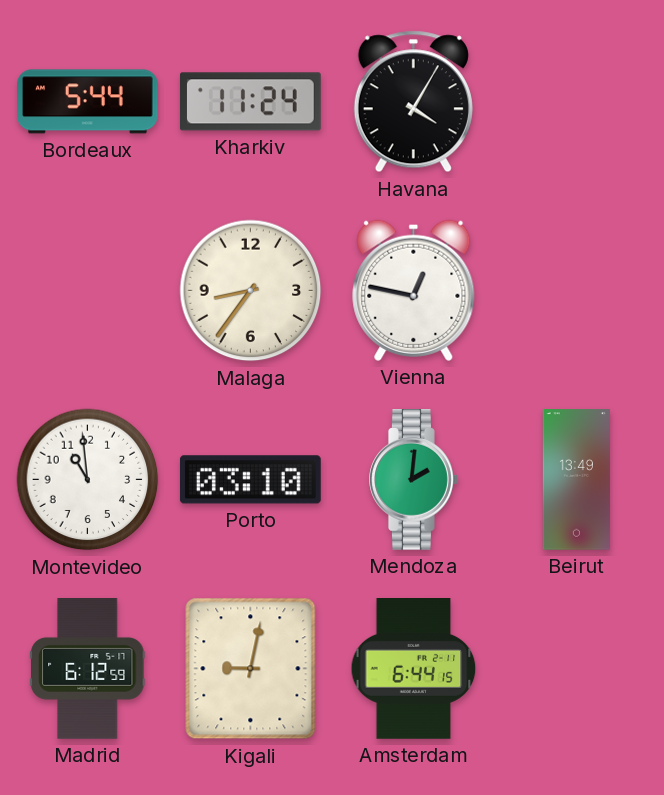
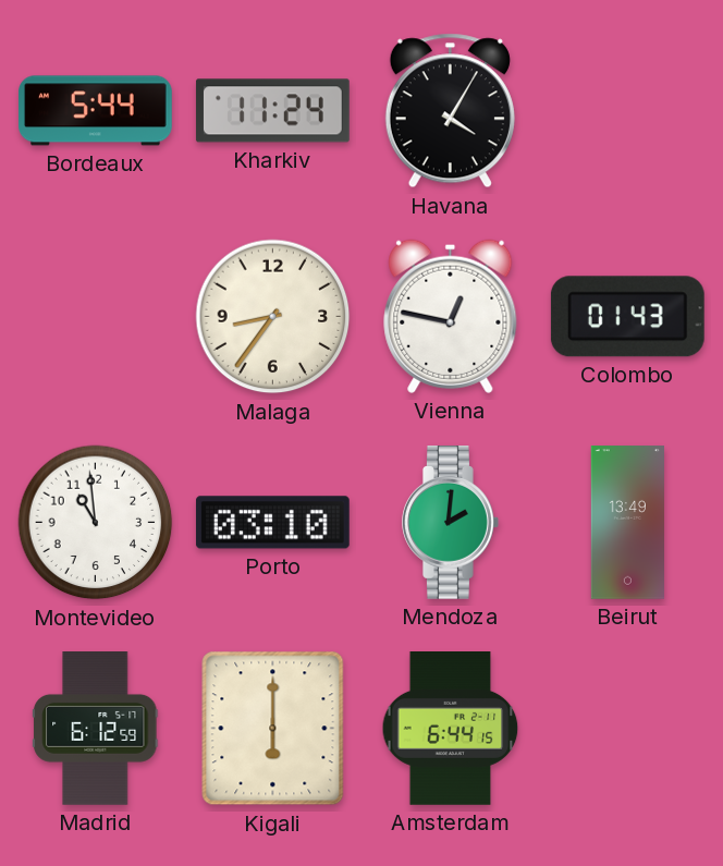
Colombo: none -> 01:43 (627, 317)
Kigali: 9:02 -> 6:00 (273, 729)
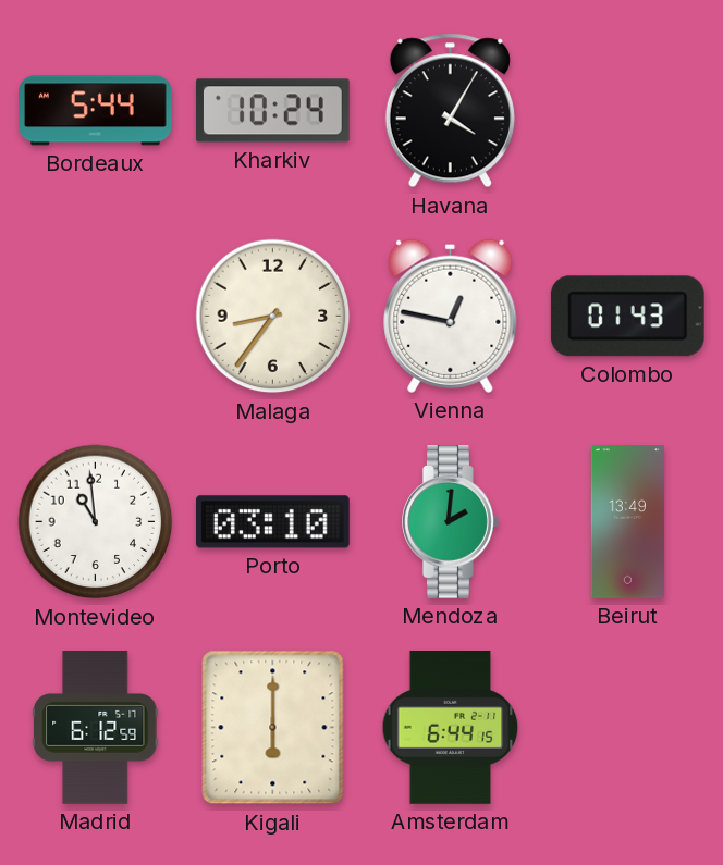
Kharkiv: 11:24 -> 10:24 (272, 111)
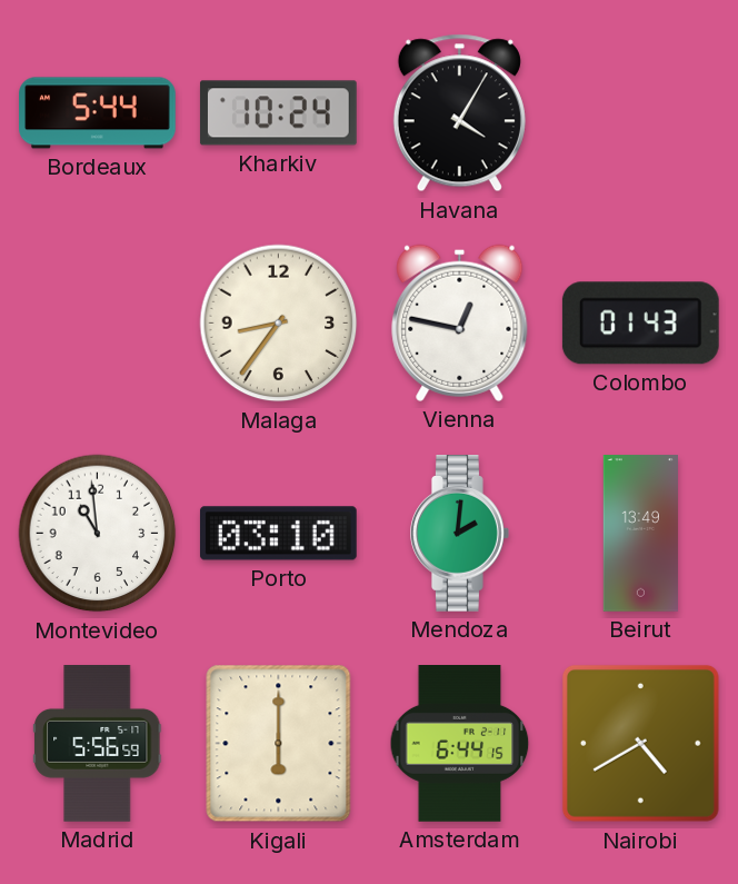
Madrid: 6:12 -> 5:56 (98, 744)
Nairobi: none -> 4:40 (640, 743)
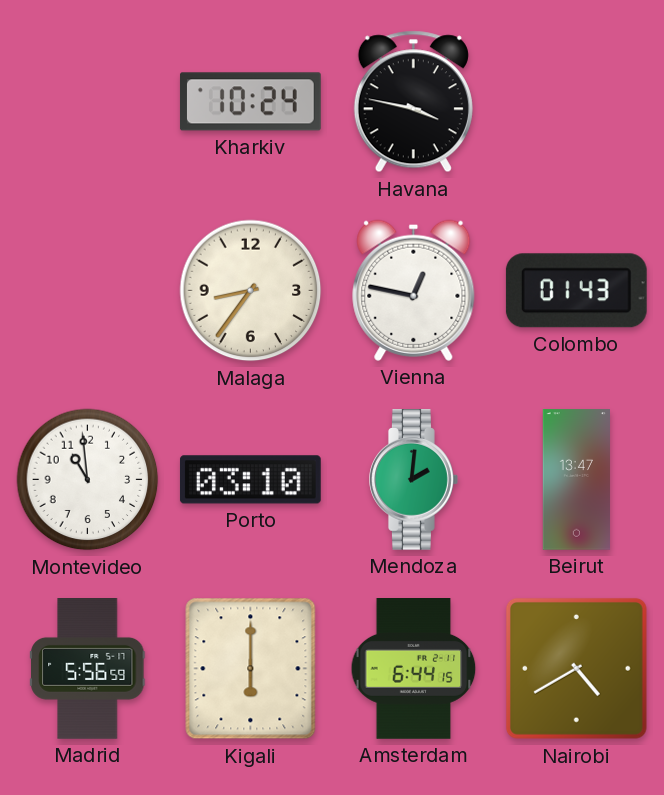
Bordeaux: 5:44 -> none (98, 113)
Havana: 4:05 -> 3:47 (413, 102)
Beirut: 13:49 -> 13:47 (576, 480)
